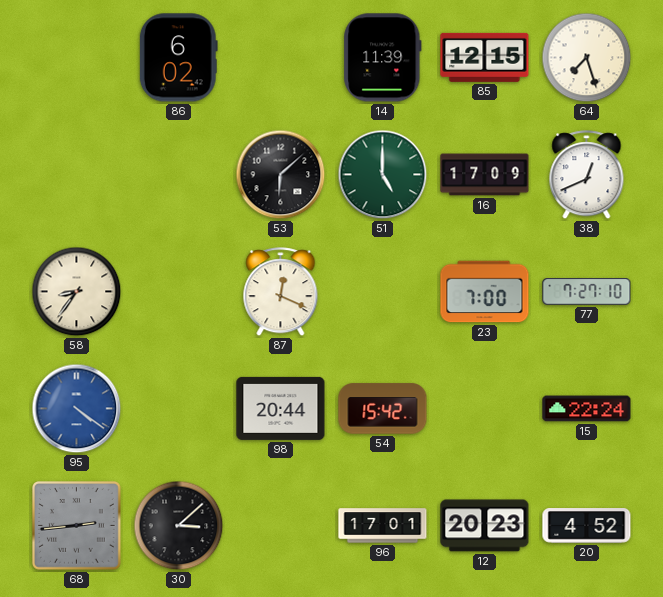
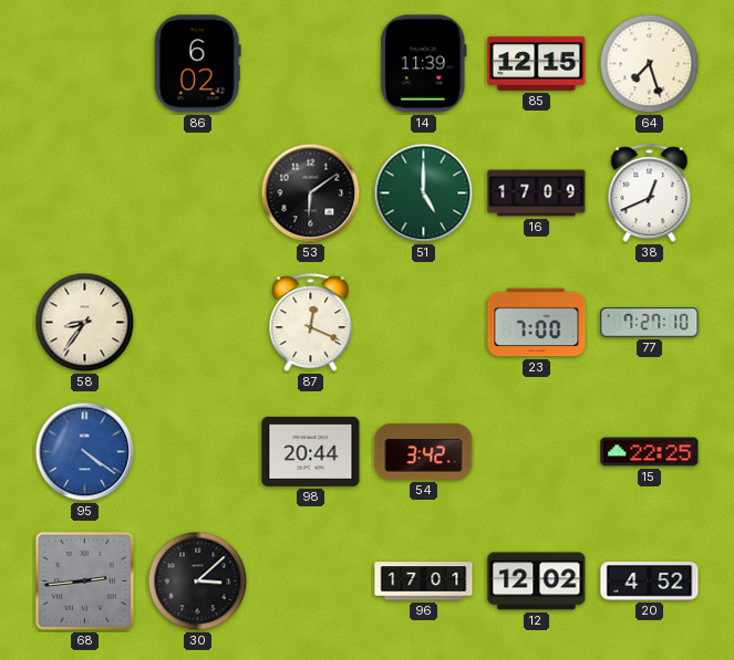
53: 6:08 -> 6:09 (311, 193)
54: 15:42 -> 3:42 (424, 452)
15: 22:24 -> 22:25 (650, 452)
12: 20:23 -> 12:02 (537, 582)
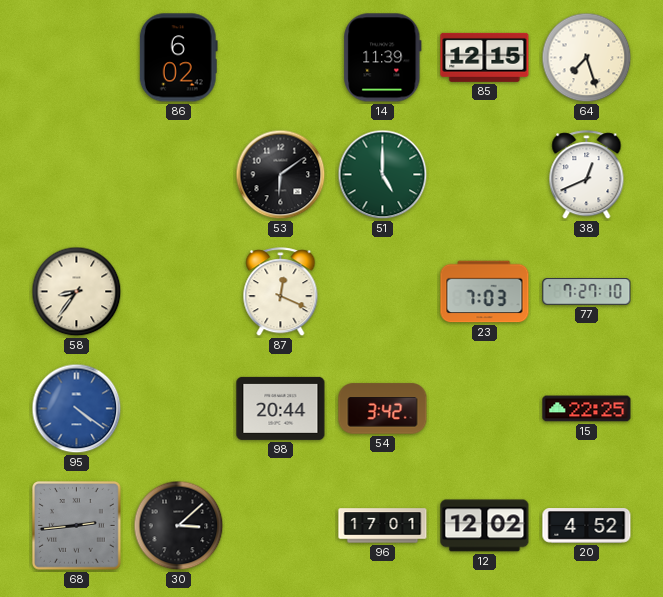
16: 17:09 -> none (537, 193)
23: 7:00 -> 7:03 (485, 292)
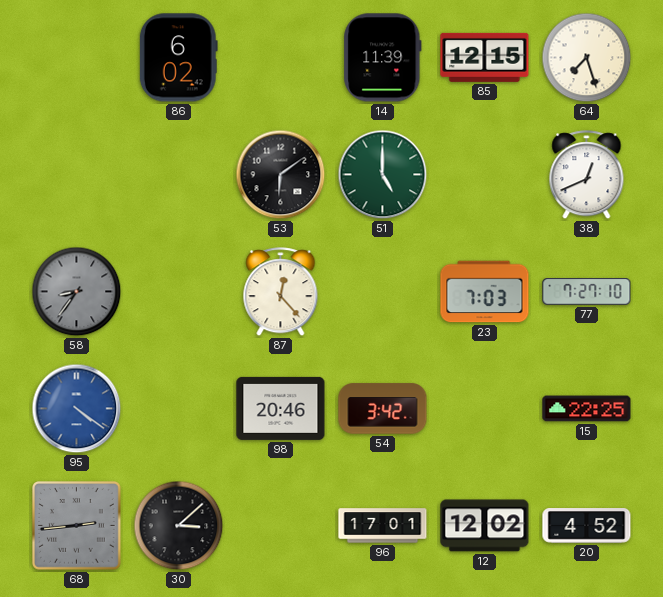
58 dial: cream -> grey (77, 292)
87: 12:19 -> 12:23 (281, 292)
98: 20:44 -> 20:46 (281, 408)
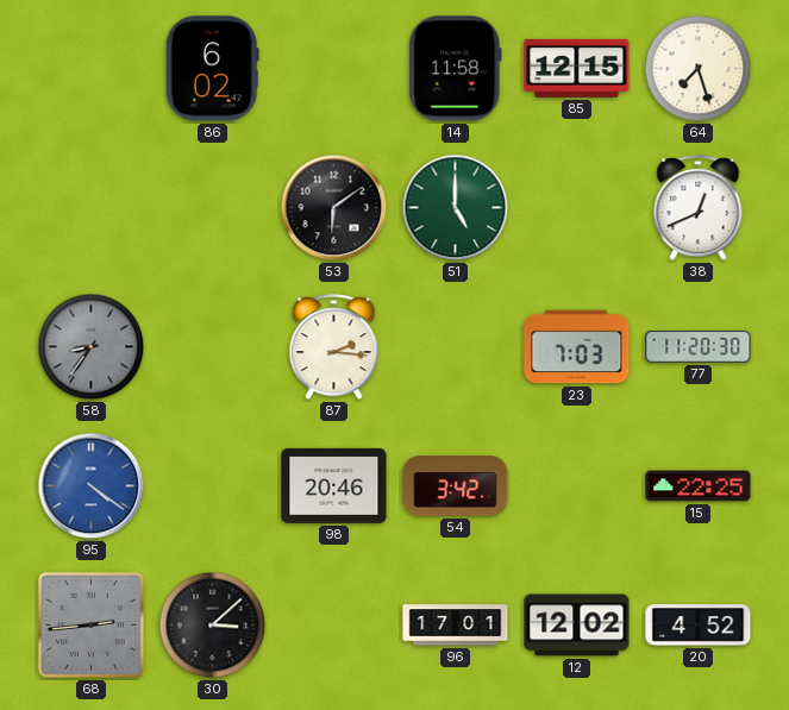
14: 11:39 -> 11:58 (456, 69)
87: 12:23 -> 2:16 (334, 347)
77: 7:27 -> 11:20 (699, 347)
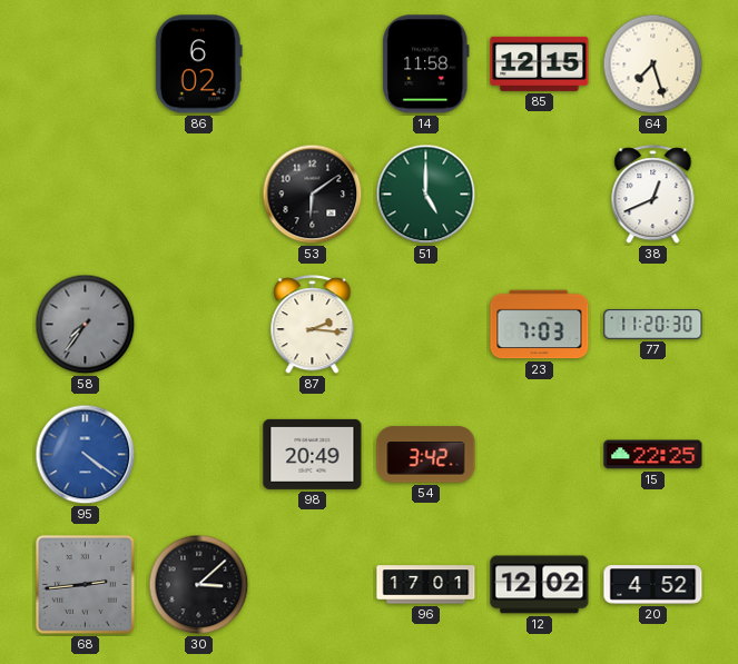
58: 8:36 -> 7:36 (86, 325)
98: 20:46 -> 20:49 (313, 454)
